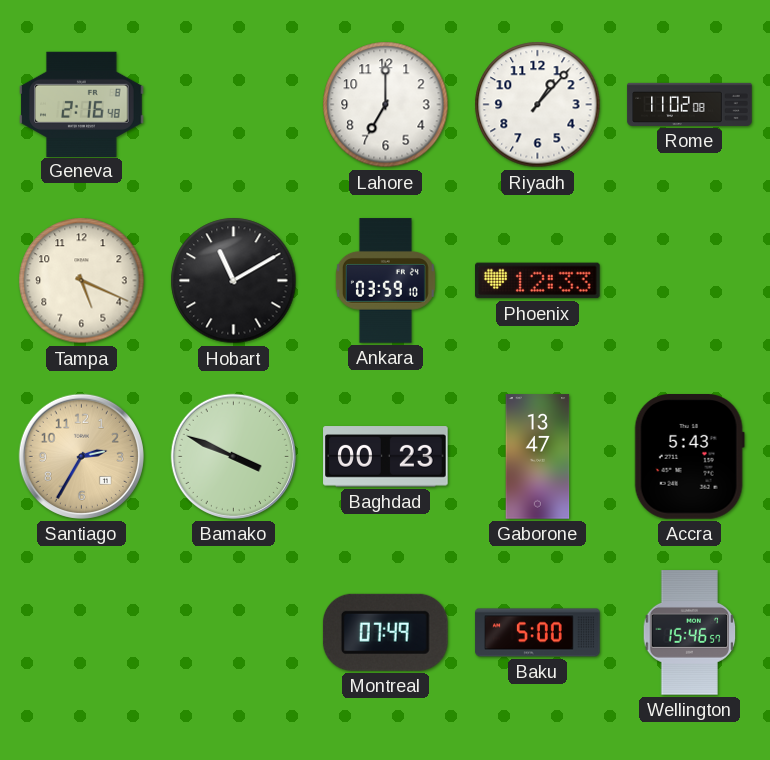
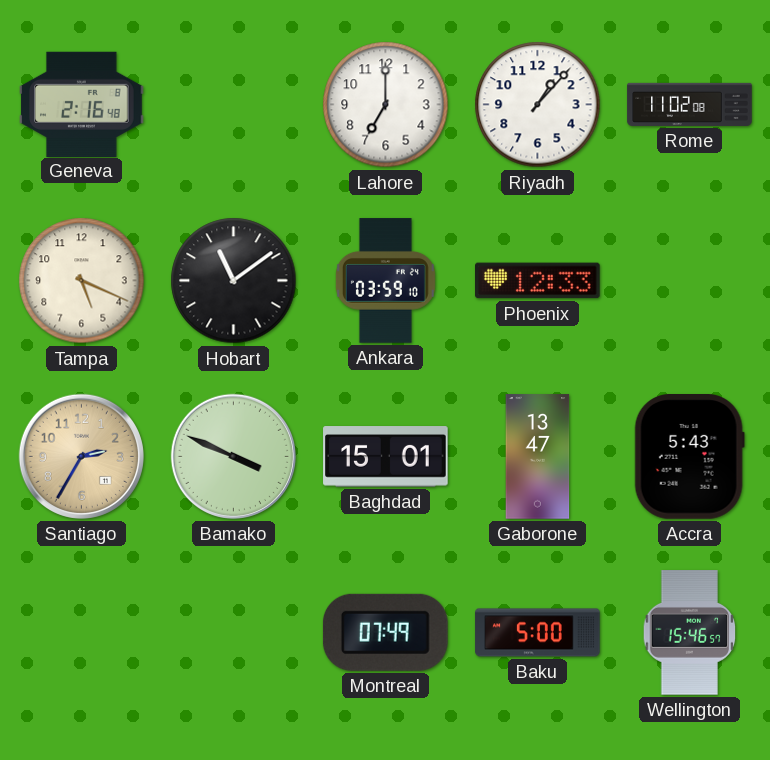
Hobart: 11:10 -> 11:09 (234, 281)
Baghdad: 00:23 -> 15:01 (386, 457)
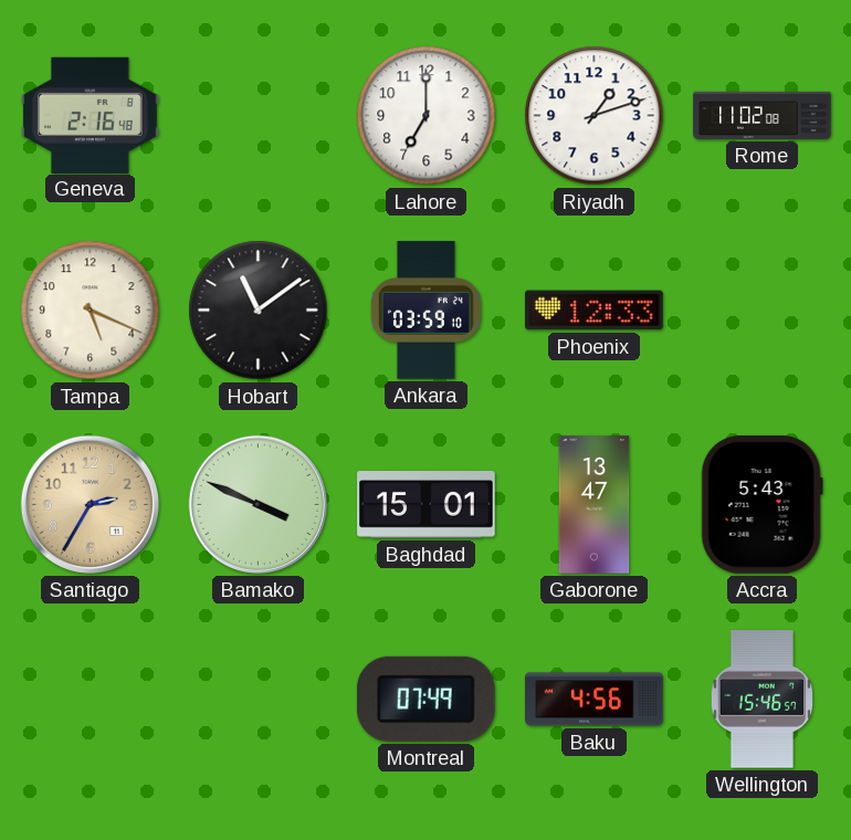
Riyadh: 1:07 -> 1:12 (595, 116)
Baku: 5:00 -> 4:56 (595, 700)
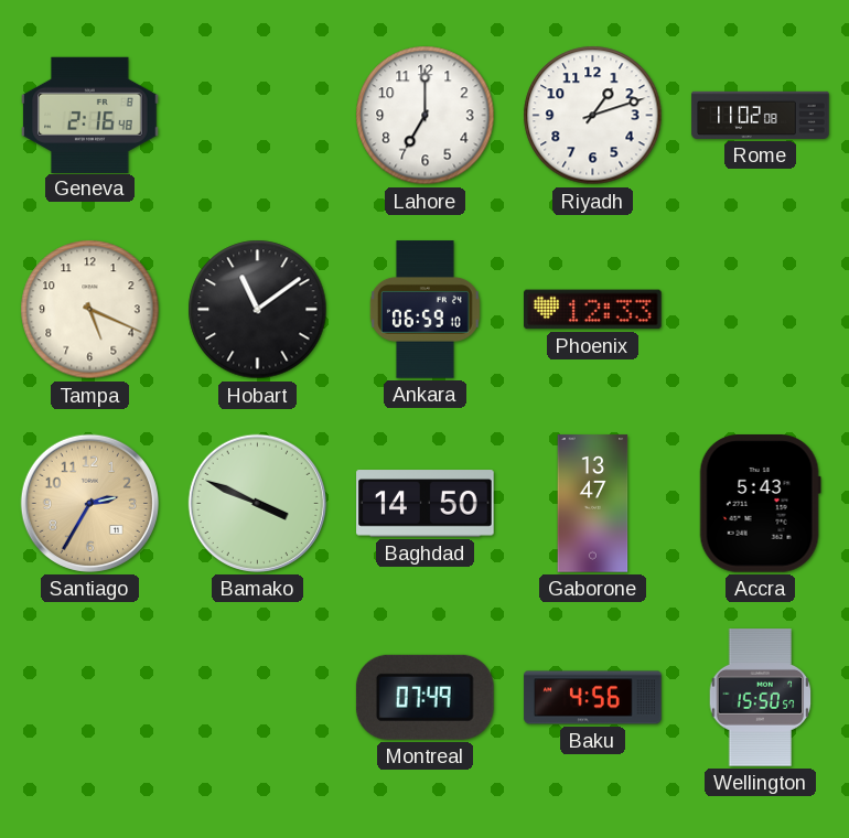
Ankara: 03:59 -> 06:59 (424, 310)
Baghdad: 15:01 -> 14:50 (426, 504)
Wellington: 15:46 -> 15:50 (761, 698)
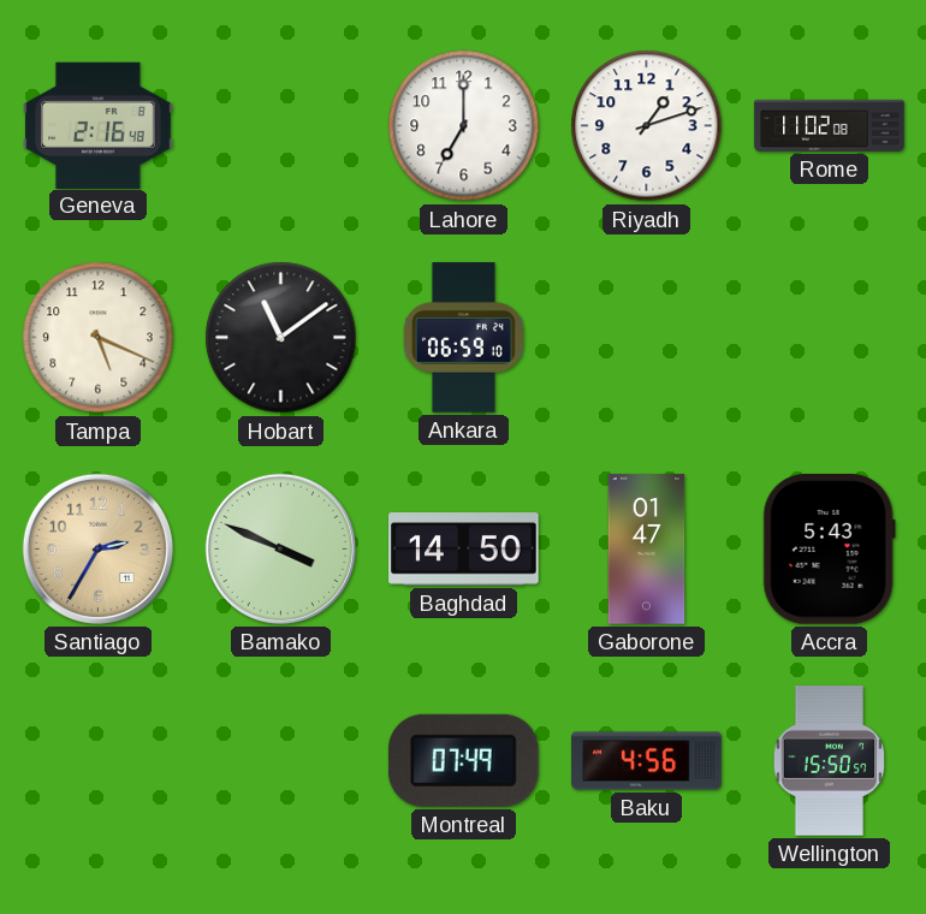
Phoenix: 12:33 -> none (593, 310)
Gaborone: 13:47 -> 01:47 (647, 550)
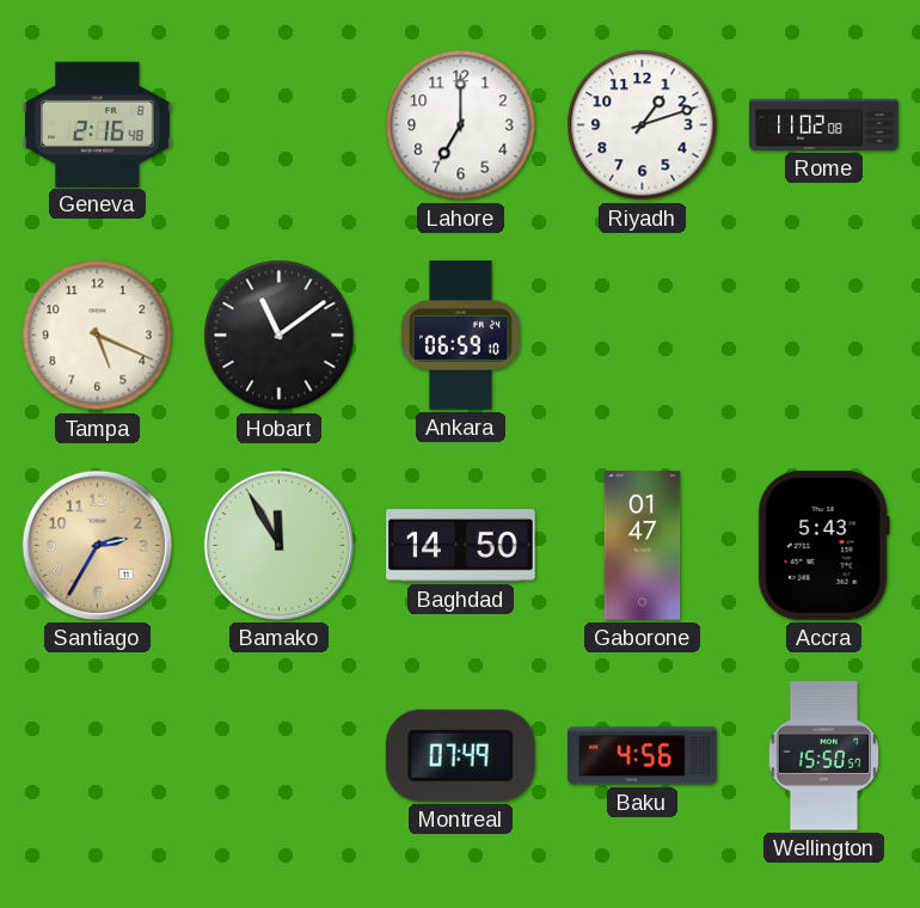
Bamako: 3:49 -> 11:55 (278, 545)
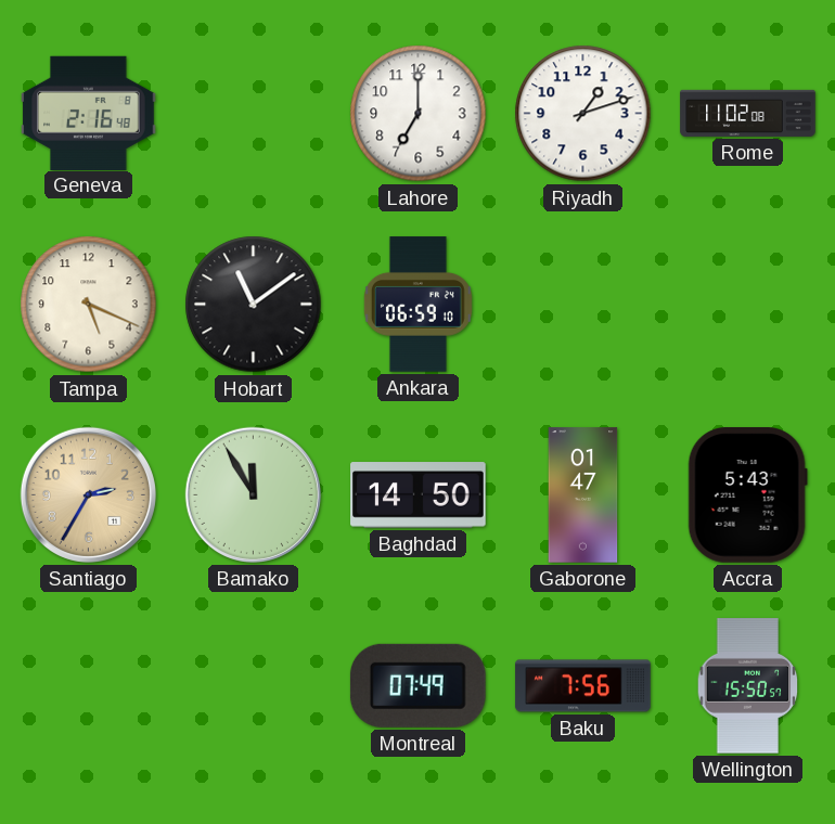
Baku: 4:56 -> 7:56 (583, 686)
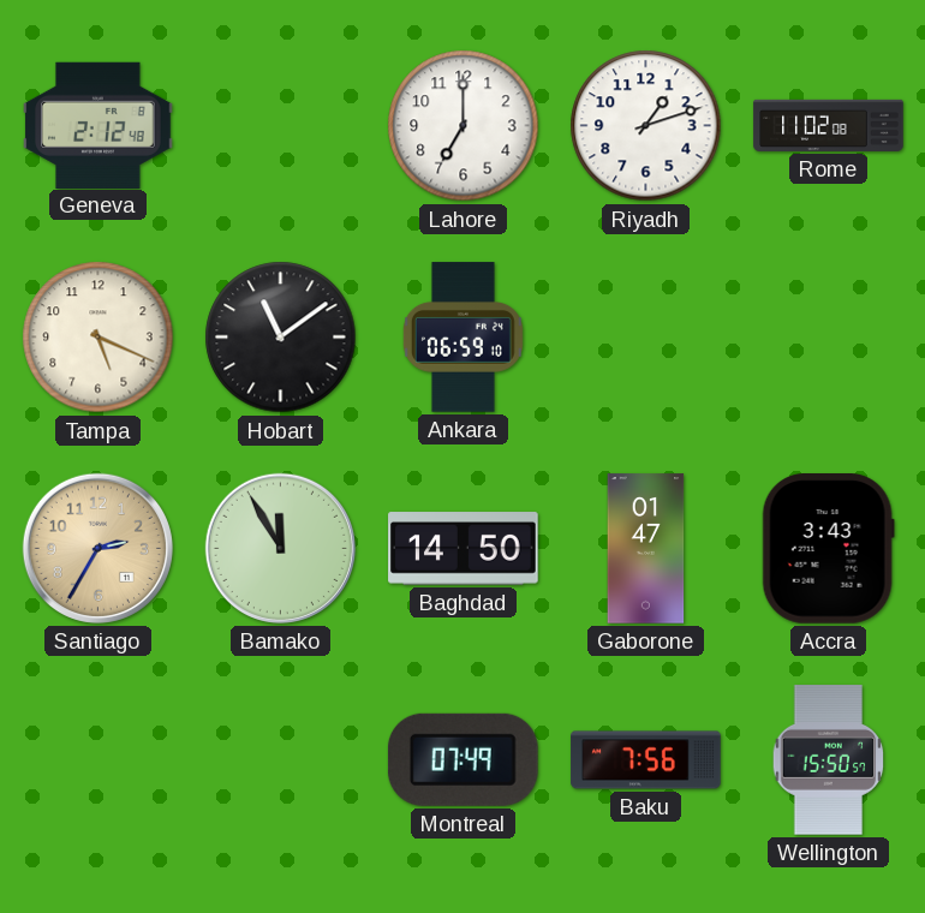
Geneva: 2:16 -> 2:12 (99, 125)
Accra: 5:43 -> 3:43 (828, 549)
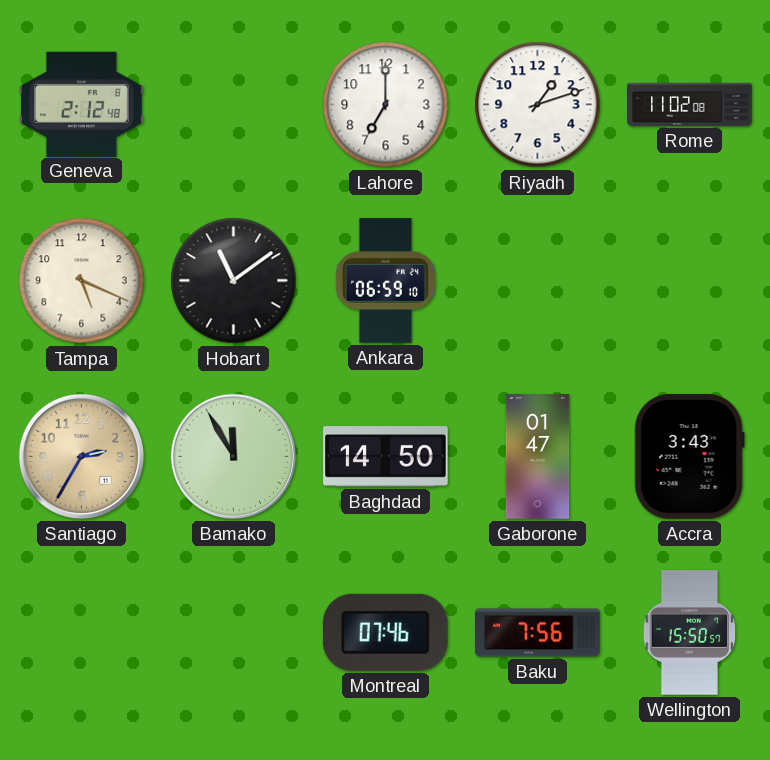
Montreal: 07:49 -> 07:46 (385, 632)
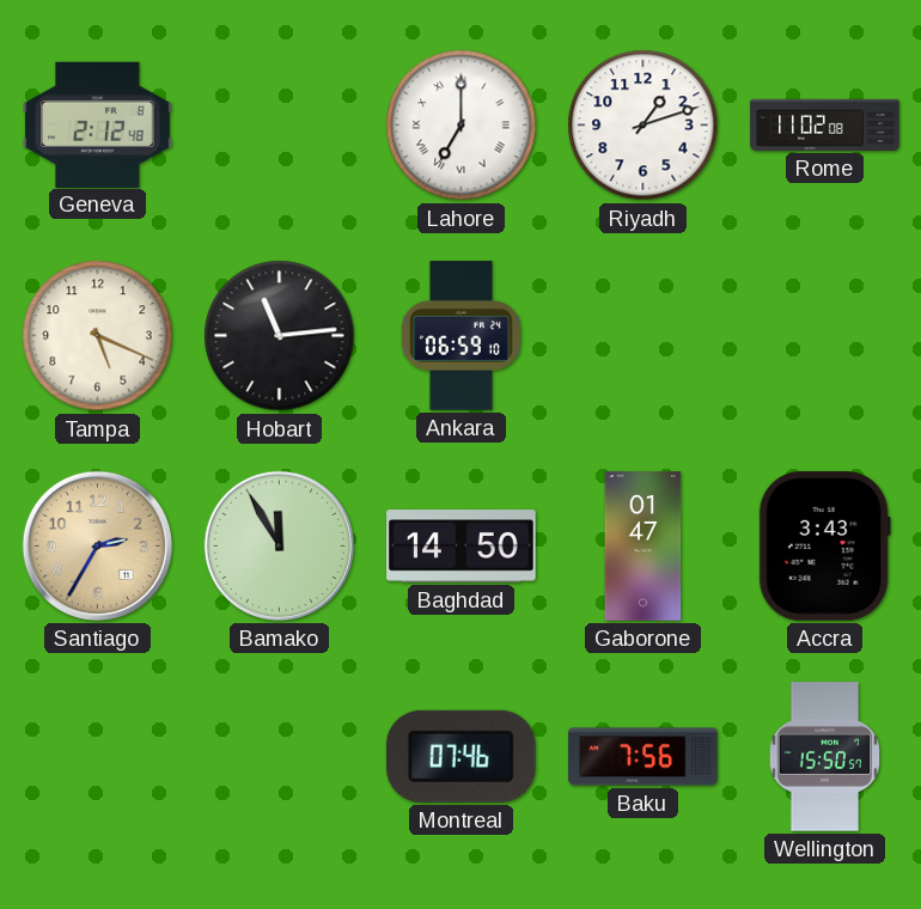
Lahore numerals: Arabic -> Roman (462, 126)
Hobart: 11:09 -> 11:14 (280, 336)
